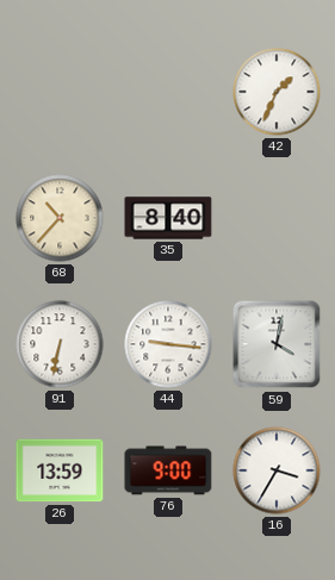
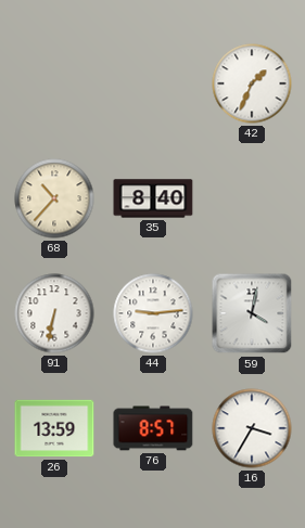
44: 9:16 -> 9:14 (153, 313)
76: 9:00 -> 8:57 (153, 428)
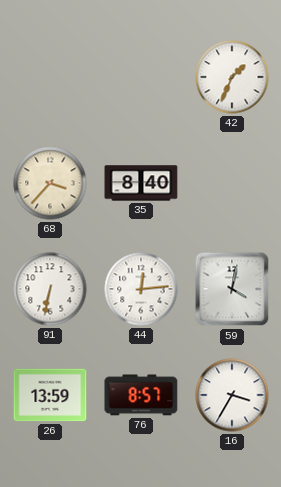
68: 10:37 -> 3:37 (50, 183)
44: 9:14 -> 12:14 (141, 289)
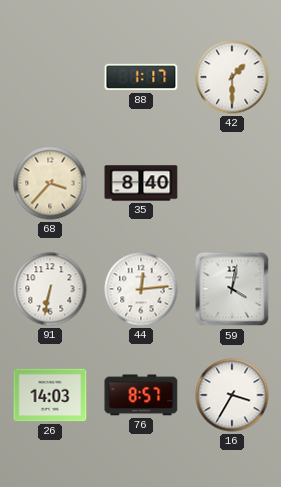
88: none -> 1:17 (141, 77)
42: 1:34 -> 1:30 (232, 77)
26: 13:59 -> 14:03 (50, 395)
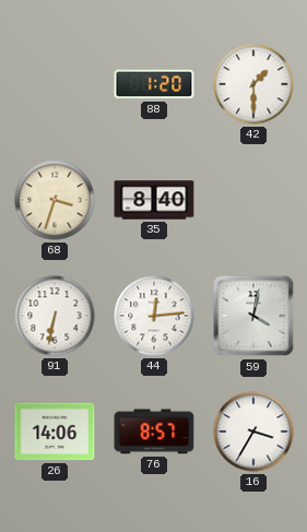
88: 1:17 -> 1:20 (154, 84)
68: 3:37 -> 3:33 (55, 200)
26: 14:03 -> 14:06 (55, 431)
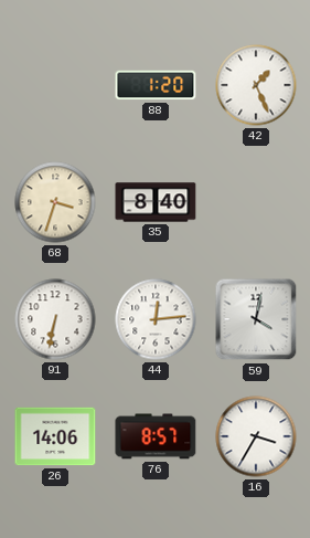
42: 1:30 -> 1:26 (256, 85)
